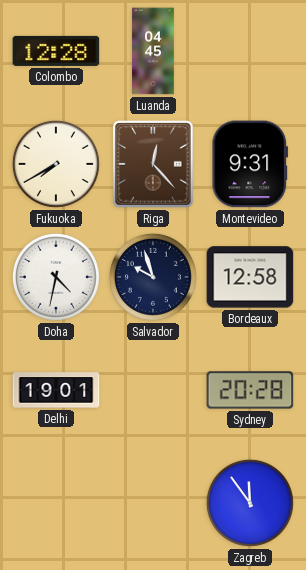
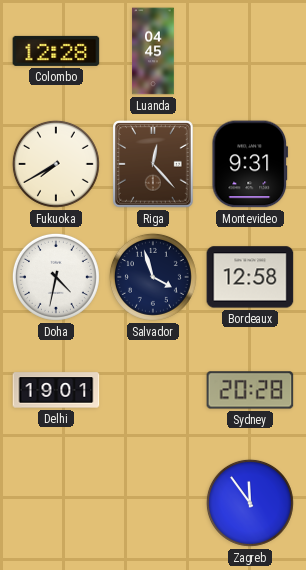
Salvador: 9:57 -> 3:57 (153, 277)
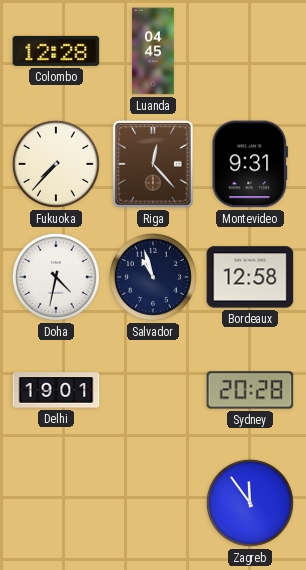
Fukuoka: 7:40 -> 7:37 (56, 164)
Salvador: 3:57 -> 10:57 (153, 277)
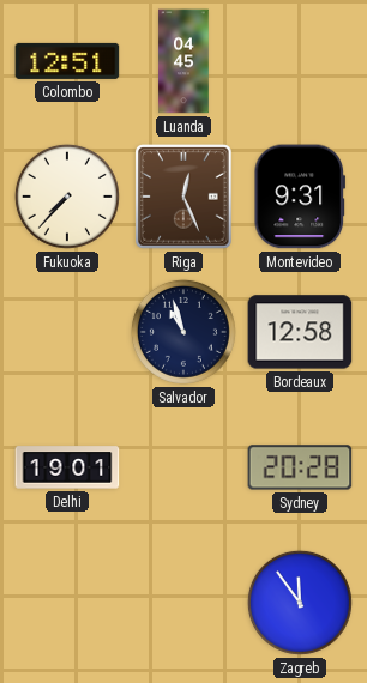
Colombo: 12:28 -> 12:51 (67, 61)
Riga: 12:23 -> 12:26 (185, 197)
Doha: 4:32 -> none (56, 277)
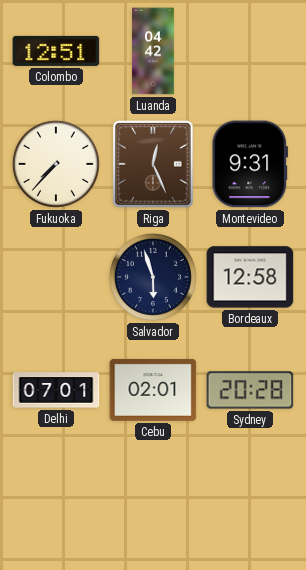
Luanda: 04:45 -> 04:42 (153, 51)
Salvador: 10:57 -> 5:57 (153, 277)
Delhi: 19:01 -> 07:01 (56, 390)
Cebu: none -> 02:01 (153, 390)
Zagreb: 11:54 -> none (300, 603)
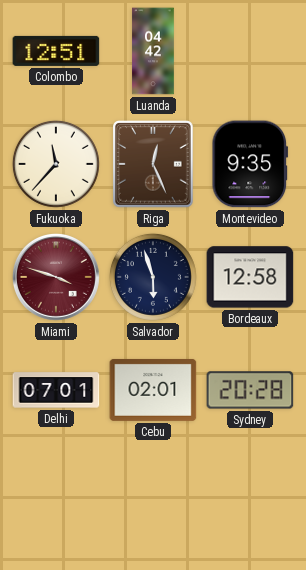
Fukuoka: 7:37 -> 11:37 (56, 164)
Montevideo: 9:31 -> 9:35 (250, 164)
Miami: none -> 3:48 (56, 277)
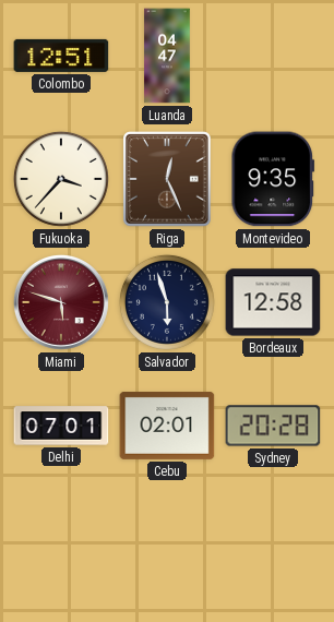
Luanda: 04:42 -> 04:47 (167, 56)
Fukuoka: 11:37 -> 3:37 (61, 179)
Miami: 3:48 -> 5:48 (61, 302)
